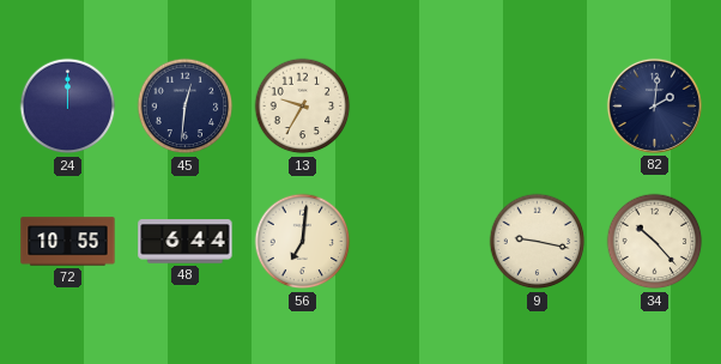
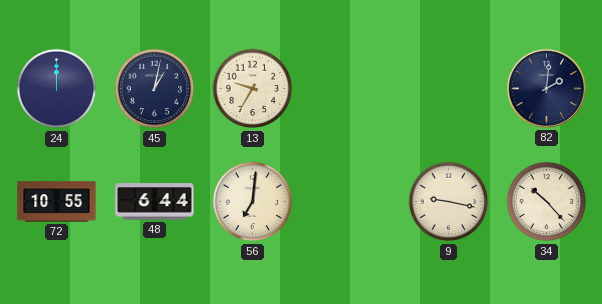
45: 12:31 -> 1:02 (155, 89)
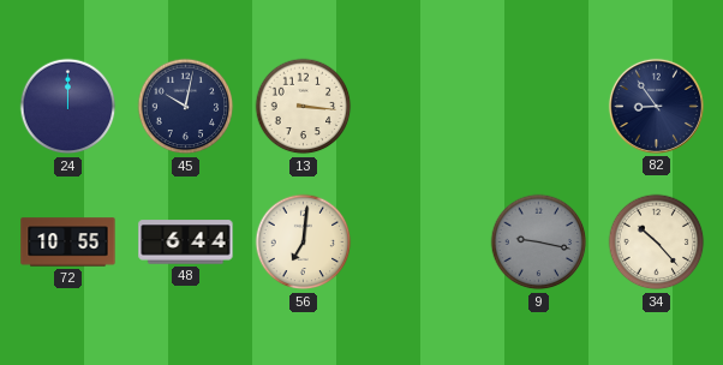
45: 1:02 -> 10:02 (186, 107)
13: 9:35 -> 3:16 (304, 107)
82: 2:01 -> 8:54 (656, 106)
9 dial: cream -> grey (539, 243)
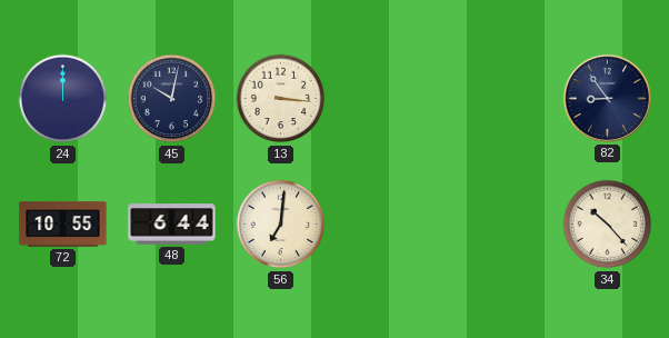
9: 9:17 -> none (539, 243)
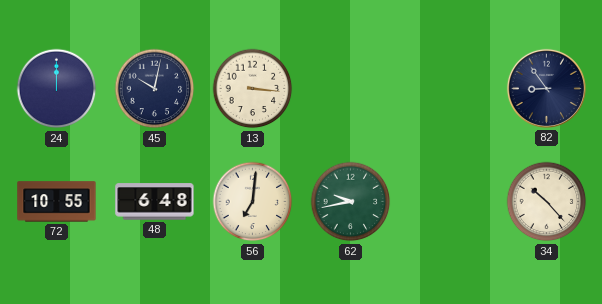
48: 6:44 -> 6:48 (155, 202)
62: none -> 9:43 (351, 202)
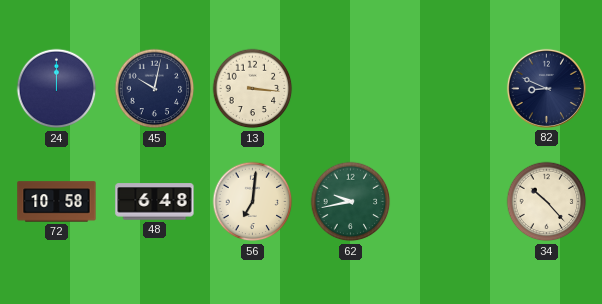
82: 8:54 -> 8:49 (546, 88)
72: 10:55 -> 10:58 (57, 202)
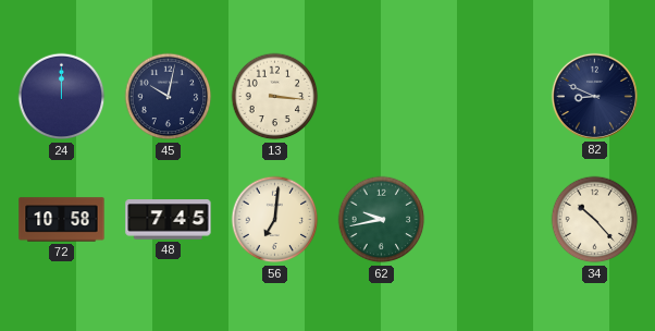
48: 6:48 -> 7:45 (169, 220)
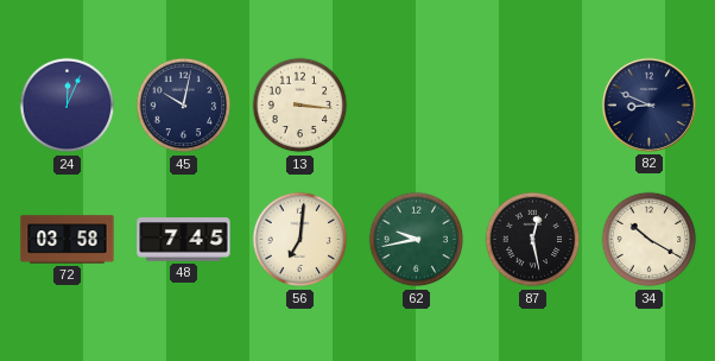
24: 12:00 -> 12:04 (68, 106)
72: 10:58 -> 03:58 (68, 240)
87: none -> 12:28 (533, 240)
34: 10:23 -> 10:20 (650, 240)
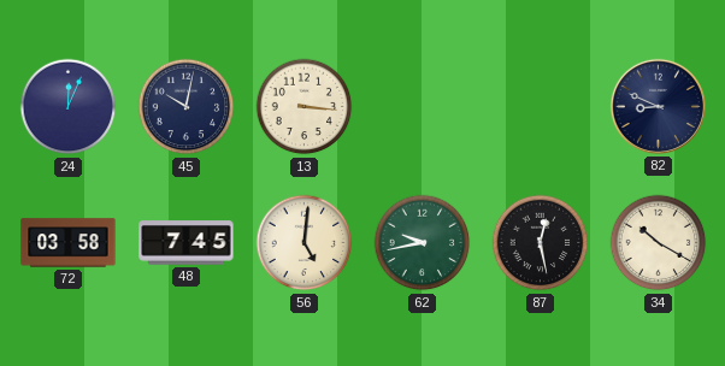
56: 7:01 -> 5:01 (305, 243)
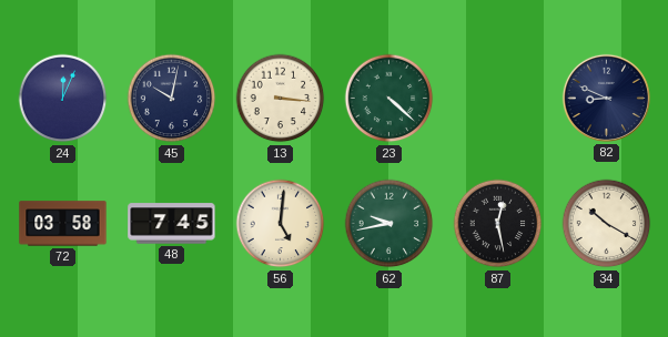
23: none -> 4:22 (389, 99)
